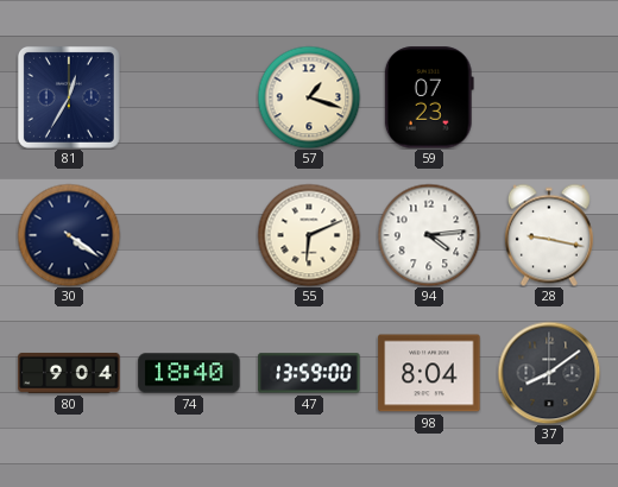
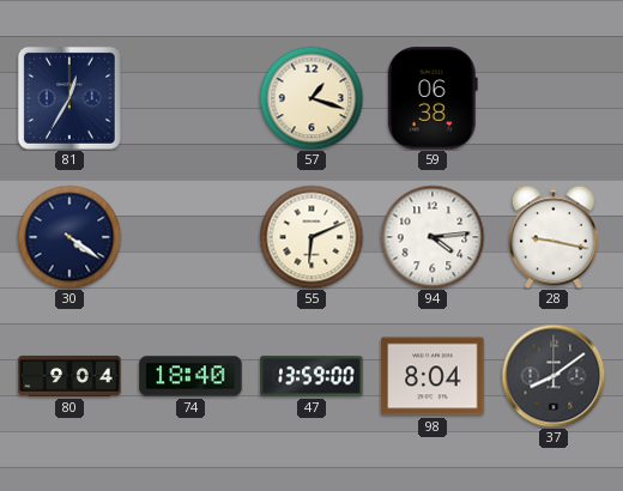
59: 07:23 -> 06:38 (433, 98)
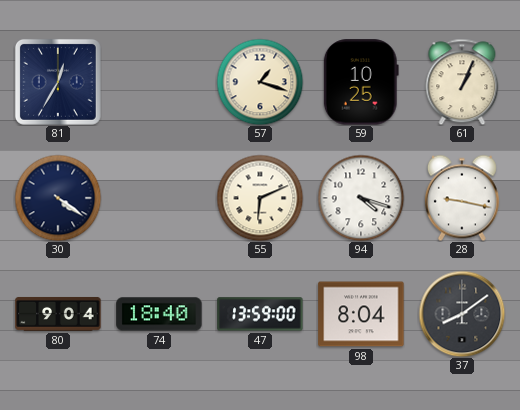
59: 06:38 -> 10:25 (361, 82)
61: none -> 1:04 (462, 82)
94: 4:14 -> 4:18 (361, 198)
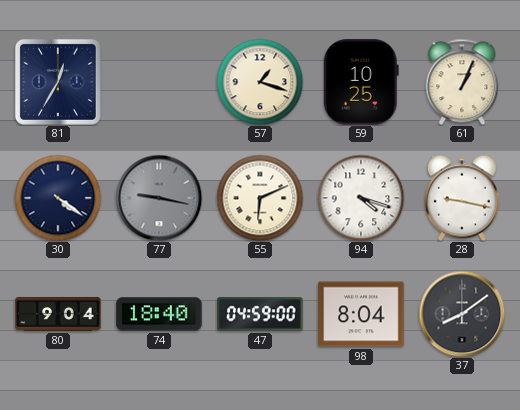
77: none -> 9:17 (159, 198)
47: 13:59 -> 04:59 (260, 314)
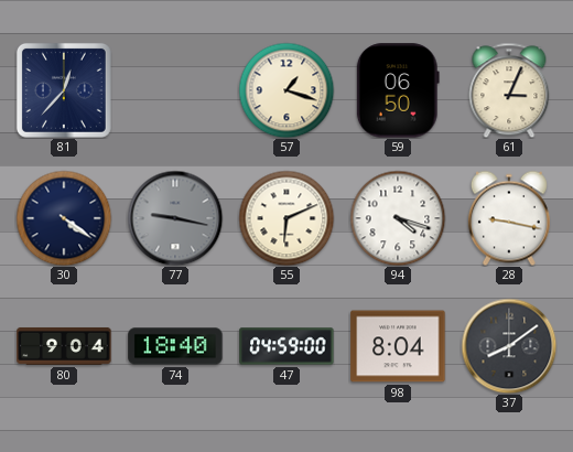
81: 12:35 -> 12:37 (64, 90)
59: 10:25 -> 06:50 (398, 90)
61: 1:04 -> 3:04 (509, 90)
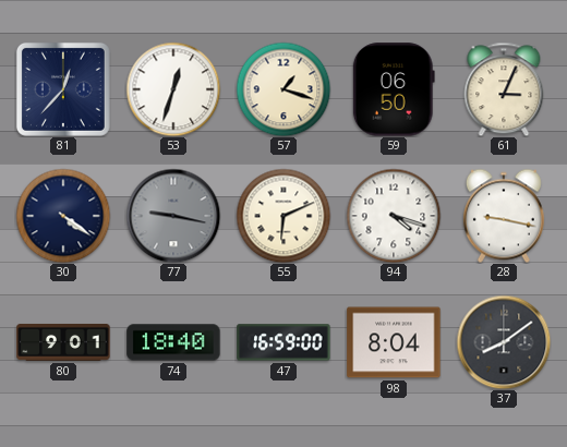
53: none -> 12:33 (173, 89)
80: 9:04 -> 9:01 (63, 342)
47: 04:59 -> 16:59 (283, 342)
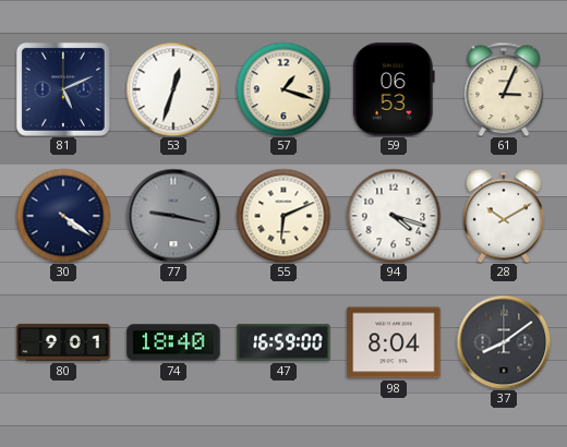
81: 12:37 -> 5:11 (63, 89)
59: 06:50 -> 06:53 (394, 89)
28: 9:17 -> 10:10 (504, 216)
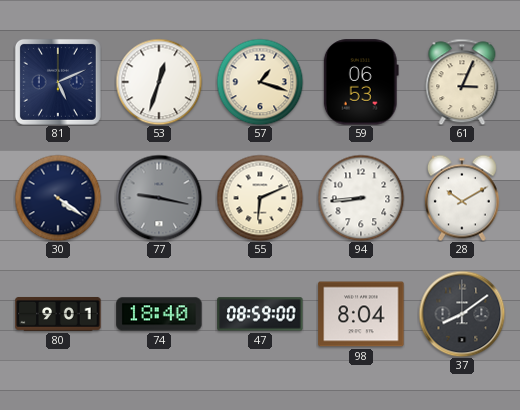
94: 4:18 -> 8:44 (361, 198)
47: 16:59 -> 08:59 (260, 314)
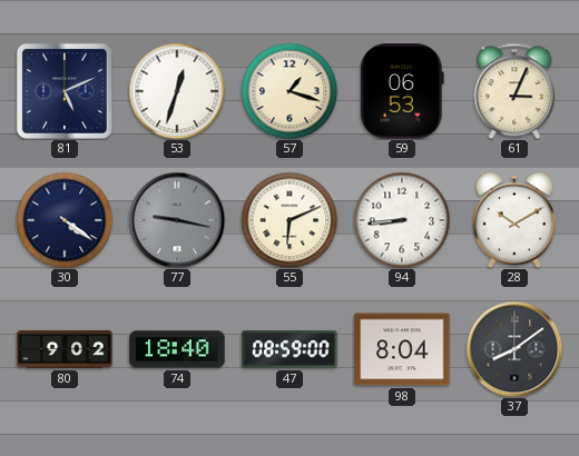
80: 9:01 -> 9:02 (65, 349)
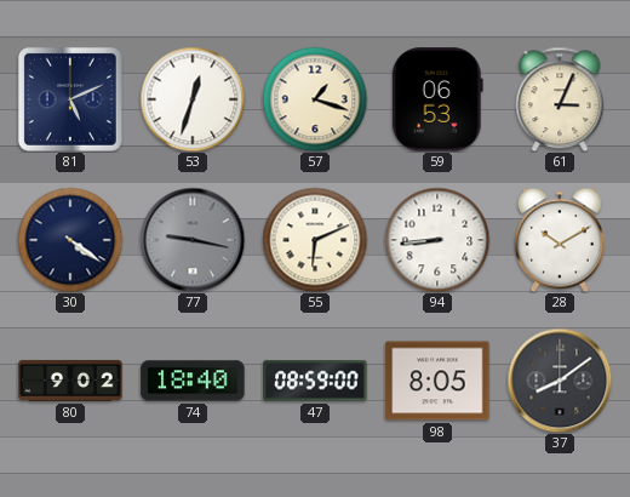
98: 8:04 -> 8:05 (437, 381)
